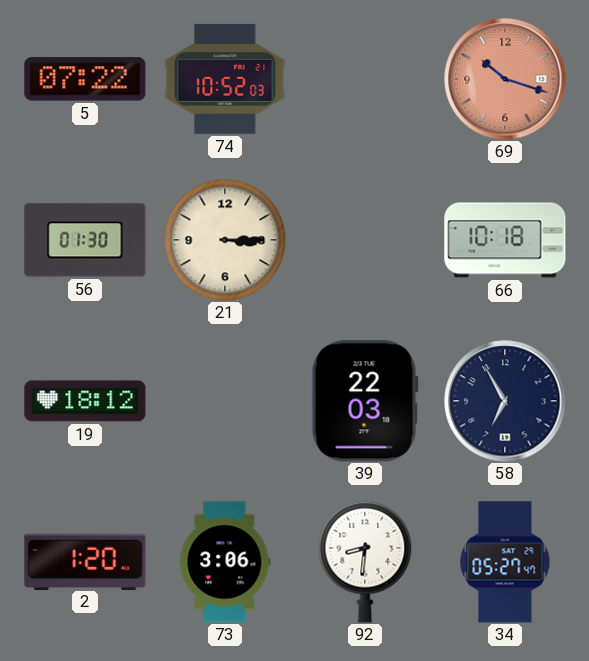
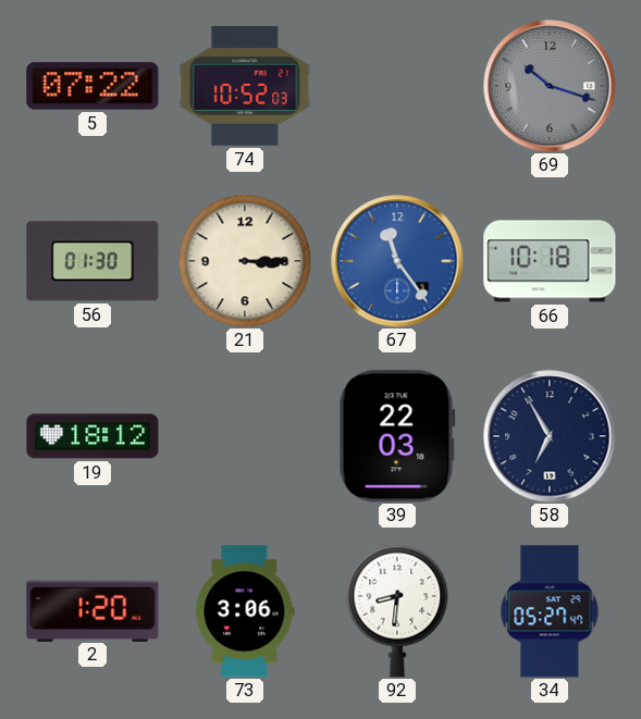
69 dial: salmon -> grey (550, 86)
67: none -> 11:24 (397, 261)
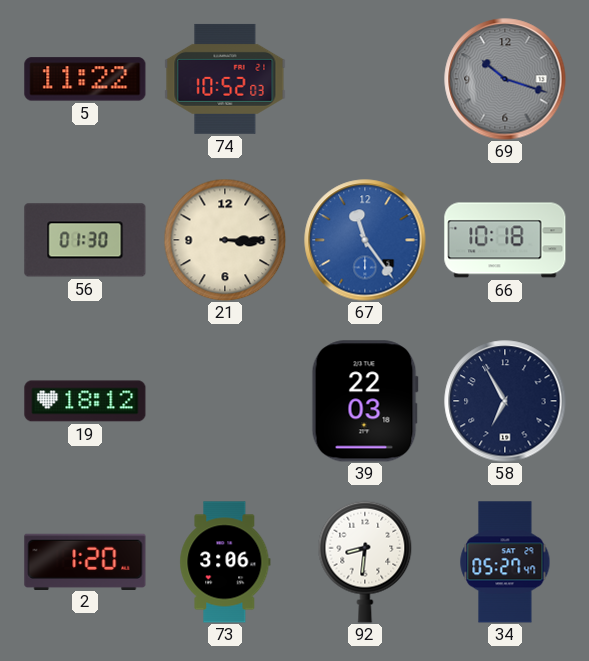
5: 07:22 -> 11:22 (85, 79)
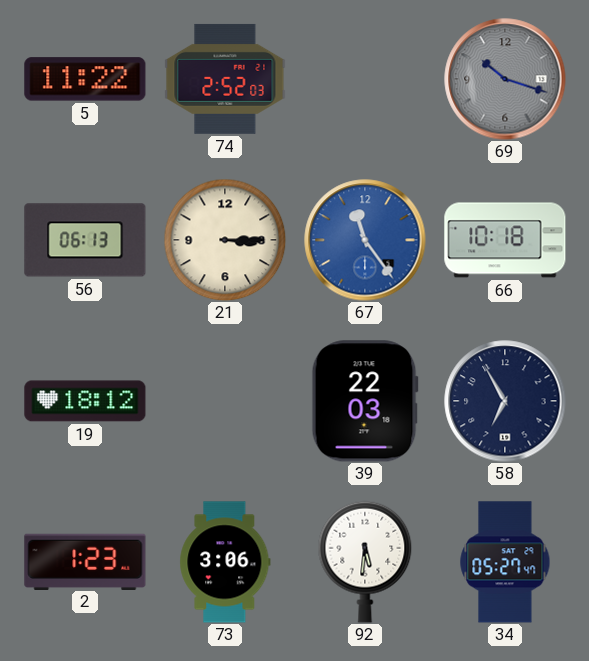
74: 10:52 -> 2:52 (225, 79)
56: 01:30 -> 06:13 (85, 240)
2: 1:20 -> 1:23 (85, 561)
92: 8:31 -> 5:31 (365, 562)
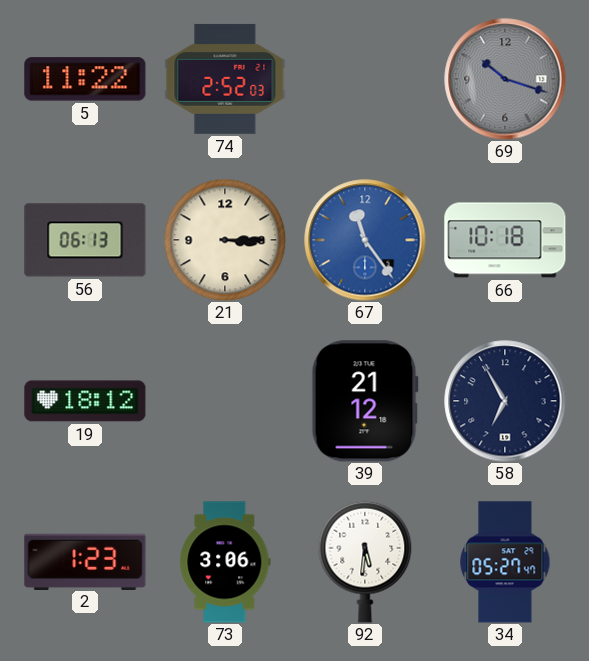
39: 22:03 -> 21:12 (365, 401)
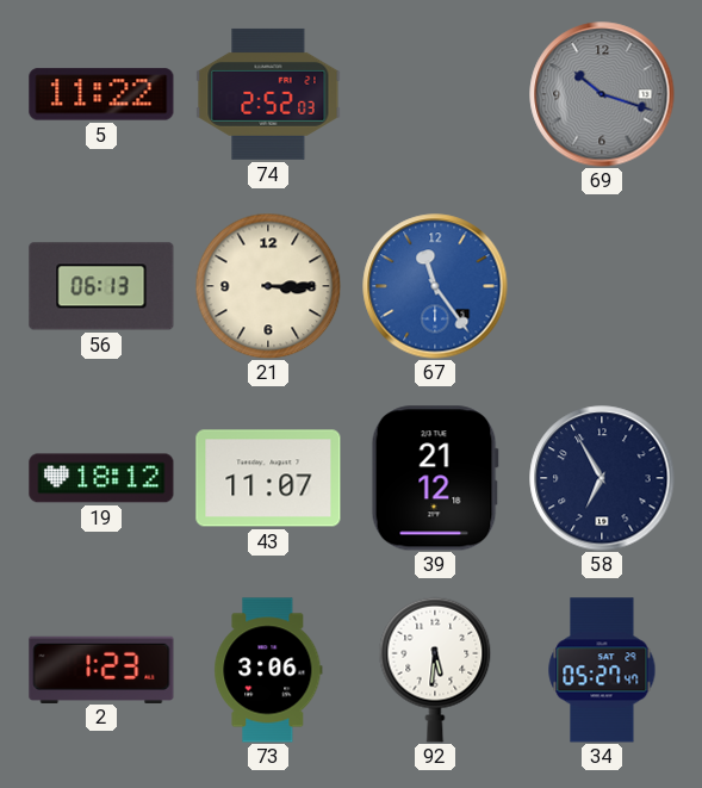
66: 10:18 -> none (505, 240)
43: none -> 11:07 (268, 478)
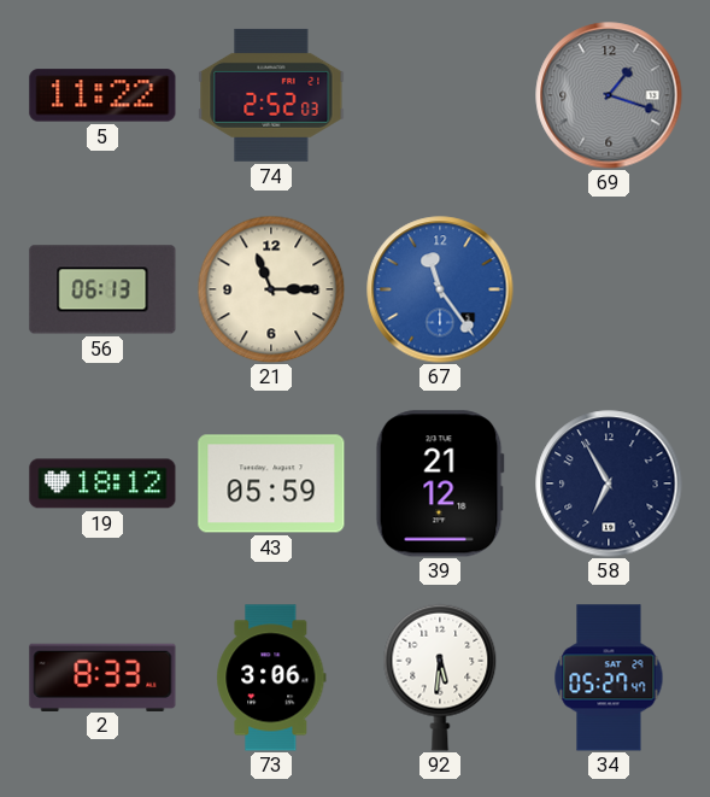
69: 10:18 -> 1:18 (609, 95)
21: 3:15 -> 11:15 (271, 289)
43: 11:07 -> 05:59 (271, 484)
2: 1:23 -> 8:33 (102, 676)
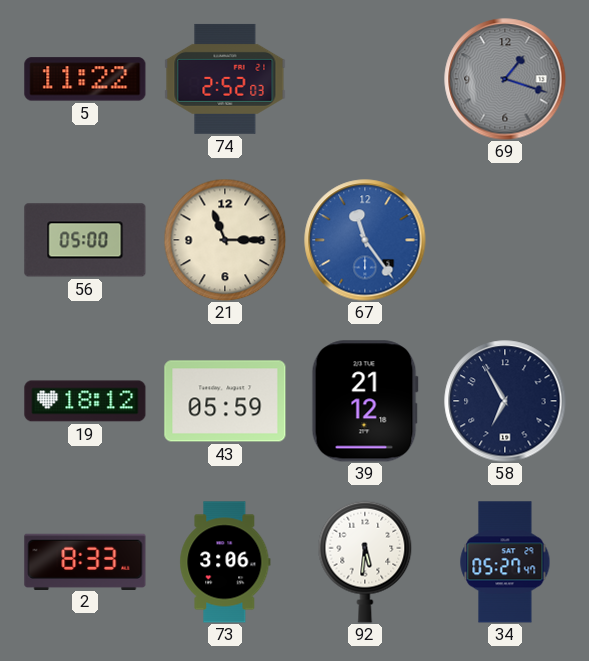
56: 06:13 -> 05:00 (85, 240)
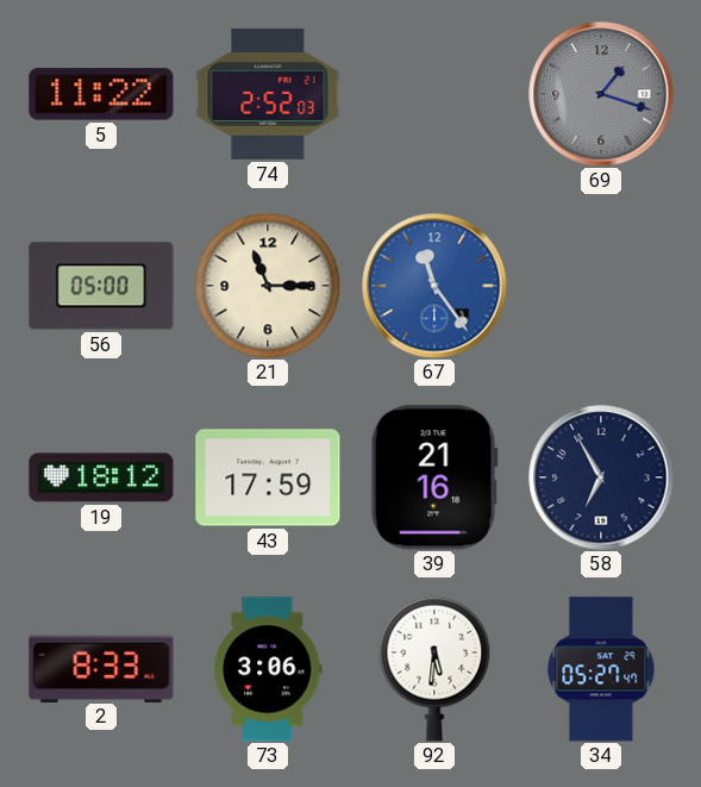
43: 05:59 -> 17:59 (268, 477)
39: 21:12 -> 21:16 (434, 477)
